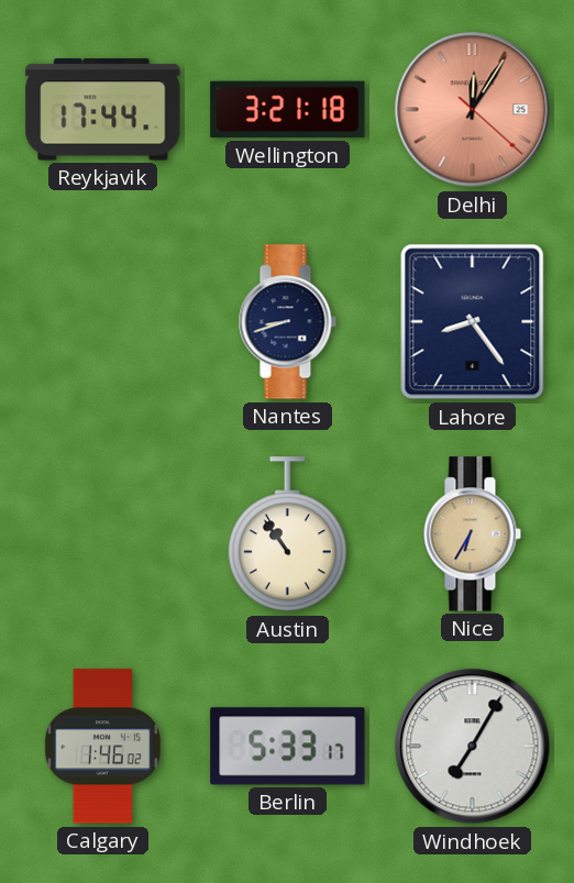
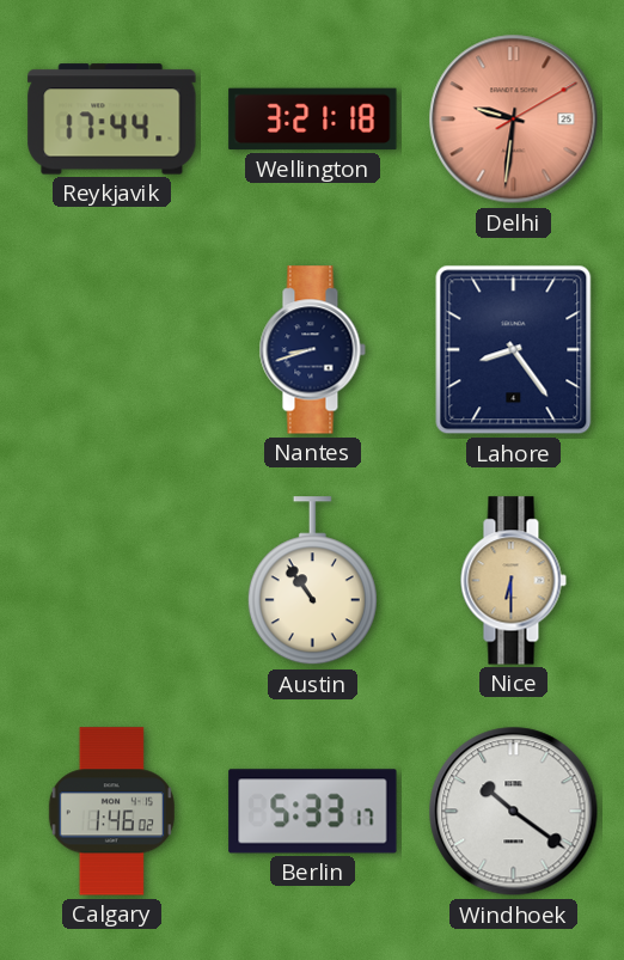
Delhi: 12:05 -> 9:31 (514, 120)
Nice: 6:35 -> 6:30 (513, 581)
Windhoek: 7:05 -> 10:21 (514, 812)
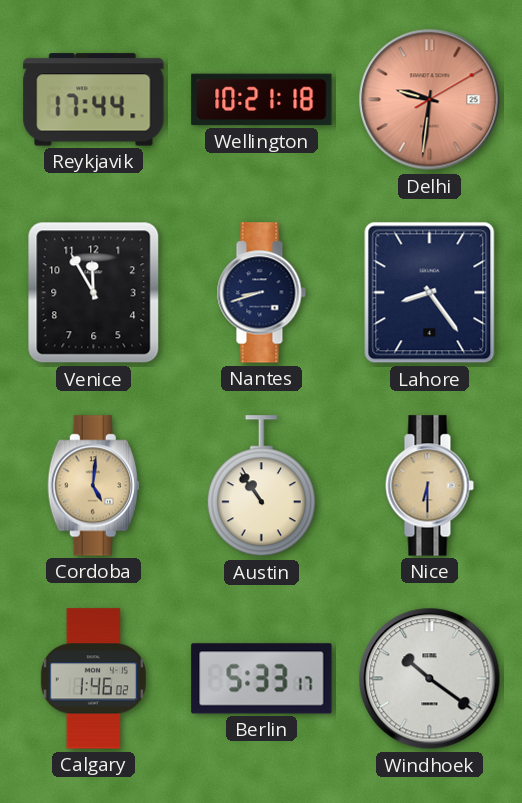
Wellington: 3:21 -> 10:21 (262, 100)
Venice: none -> 11:55 (94, 293)
Cordoba: none -> 5:01 (93, 486)
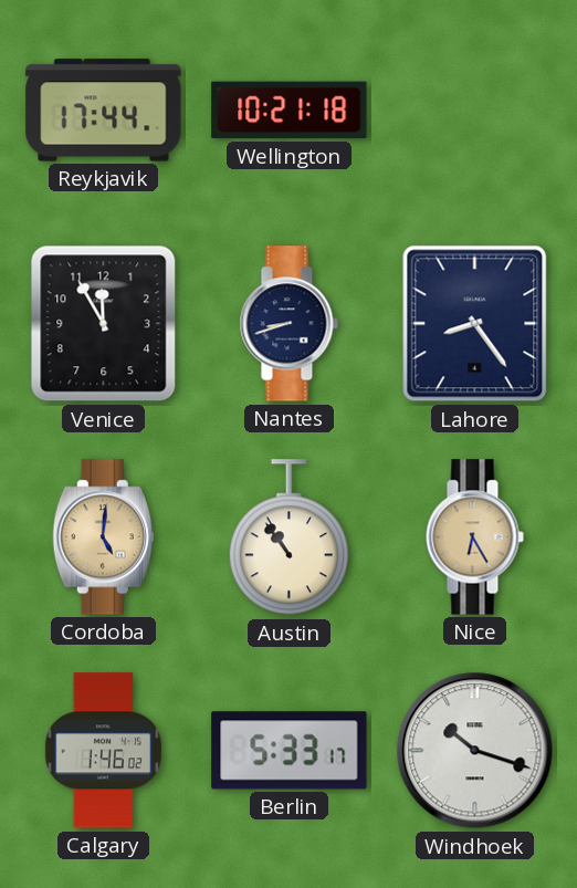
Delhi: 9:31 -> none (430, 100)
Nice: 6:30 -> 6:25 (474, 537)
Windhoek: 10:21 -> 10:18 (475, 751)
